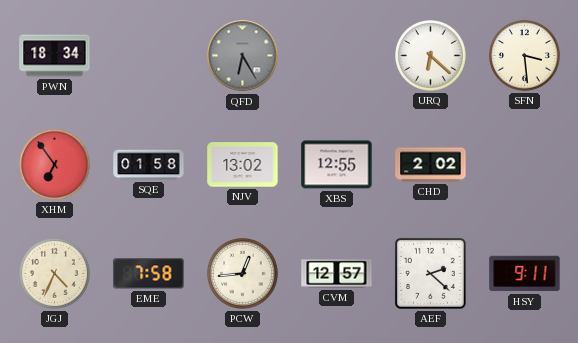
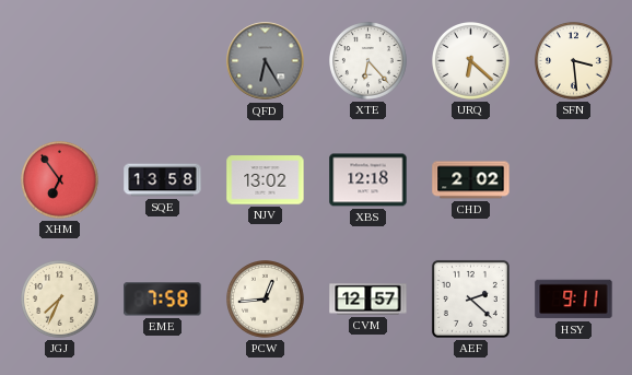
PWN: 18:34 -> none (55, 56)
XTE: none -> 6:23 (368, 61)
SQE: 01:58 -> 13:58 (163, 180)
XBS: 12:55 -> 12:18 (368, 180)
JGJ: 4:34 -> 7:34 (60, 300)
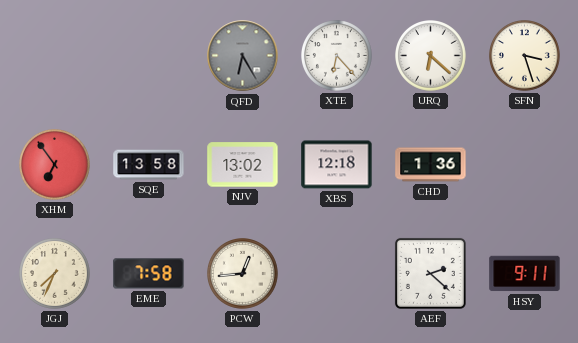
SFN: 3:29 -> 3:27 (525, 56)
CHD: 2:02 -> 1:36 (431, 165)
CVM: 12:57 -> none (368, 300)
